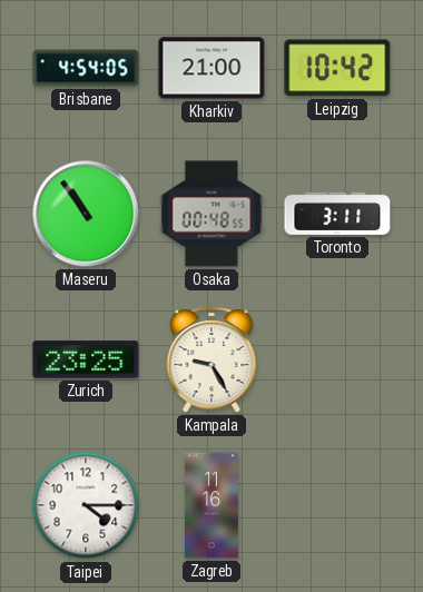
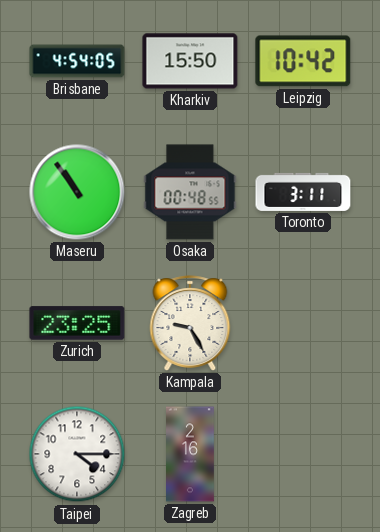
Kharkiv: 21:00 -> 15:50 (190, 61)
Zagreb: 11:16 -> 2:16 (191, 454)
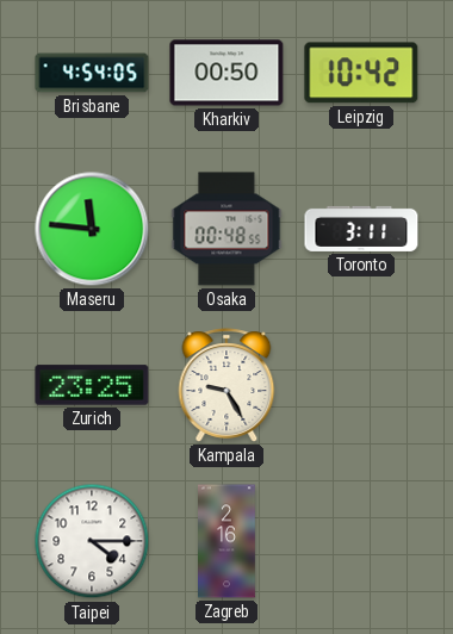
Kharkiv: 15:50 -> 00:50 (226, 73)
Maseru: 10:54 -> 11:46 (92, 229)
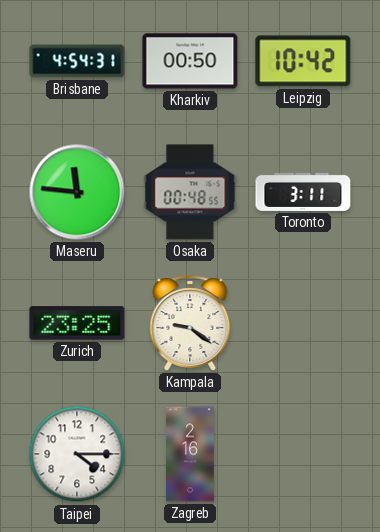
Brisbane: 4:54:05 -> 4:54:31 (77, 61)
Kampala: 9:25 -> 9:21 (190, 323)
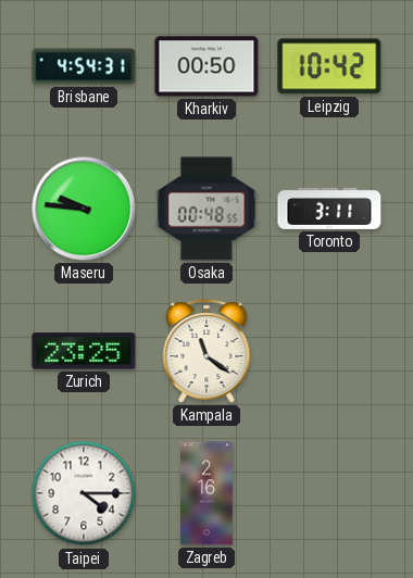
Maseru: 11:46 -> 9:46 (84, 209)
Kampala: 9:21 -> 11:21 (206, 351)
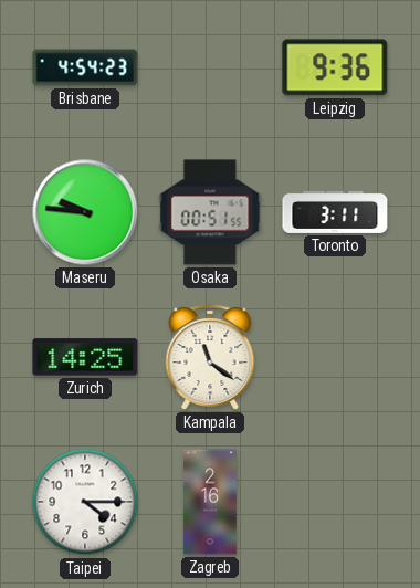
Brisbane: 4:54:31 -> 4:54:23 (85, 67)
Kharkiv: 00:50 -> none (206, 66)
Leipzig: 10:42 -> 9:36 (335, 67)
Osaka: 00:48 -> 00:51 (210, 212)
Zurich: 23:25 -> 14:25 (85, 357)
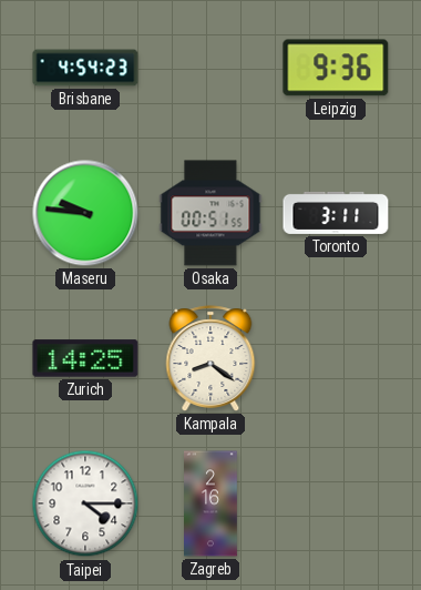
Kampala: 11:21 -> 8:21 (210, 358)
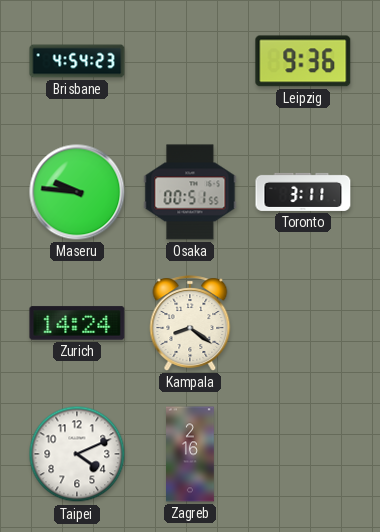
Zurich: 14:25 -> 14:24 (77, 323)
Taipei: 4:15 -> 4:11 (77, 454)
